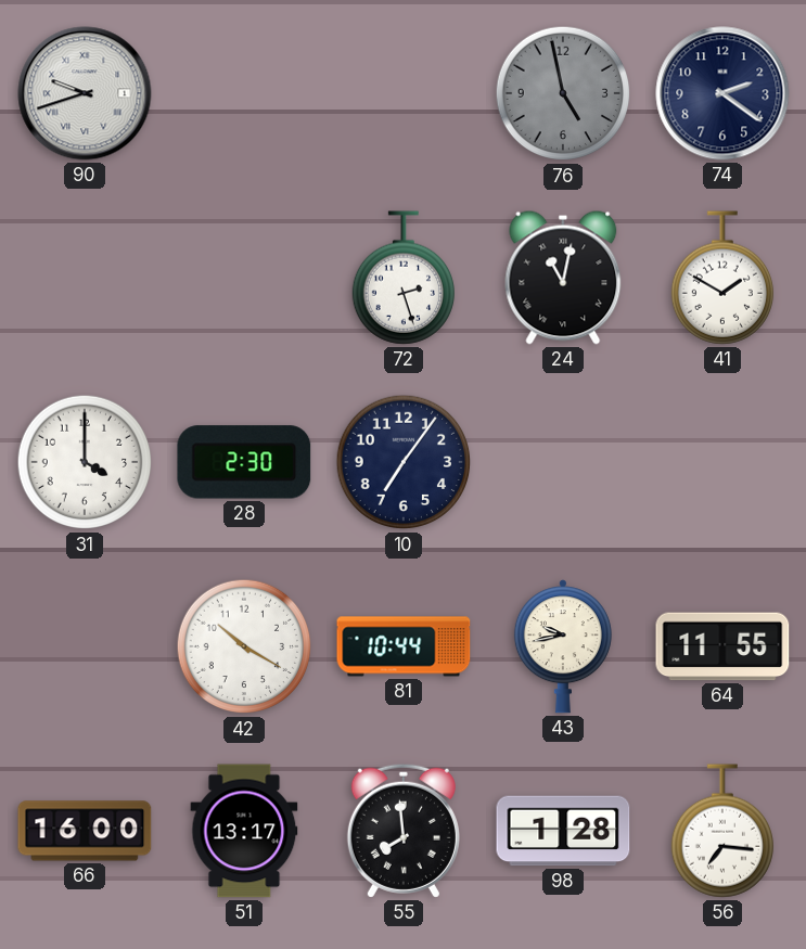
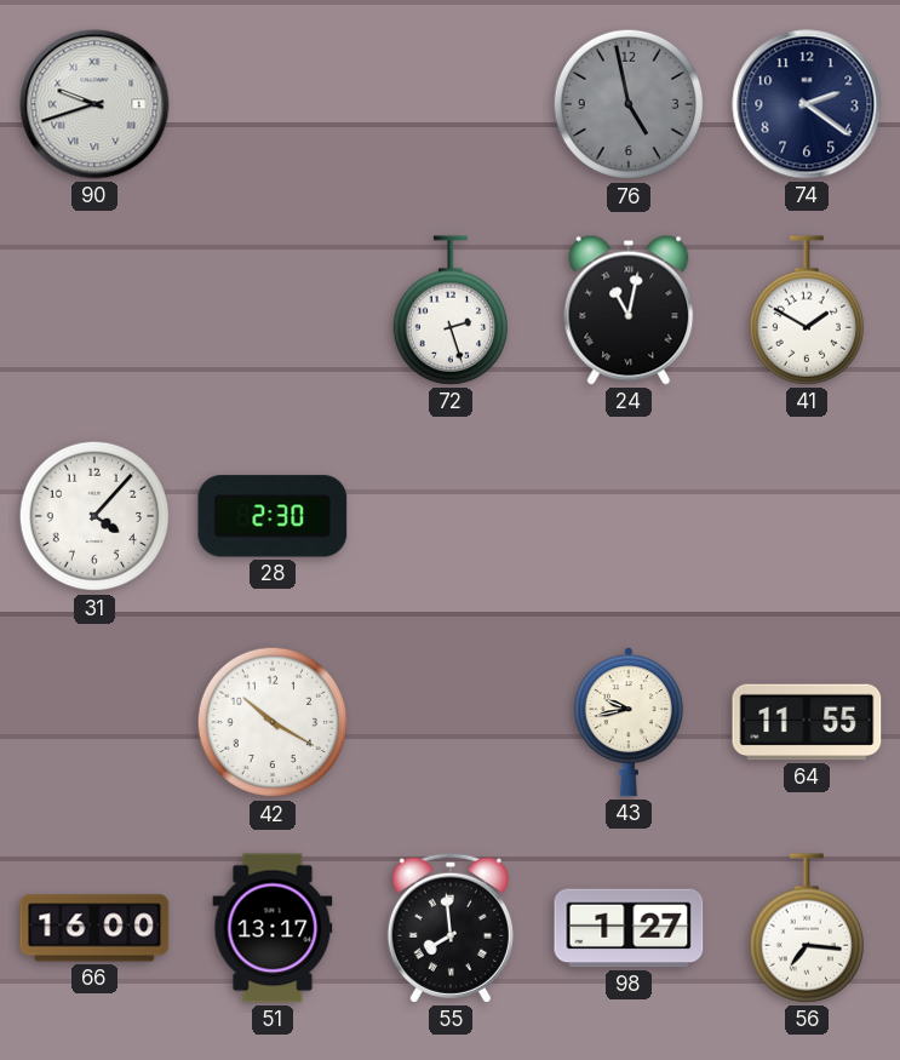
31: 4:00 -> 4:07 (94, 516)
10: 7:06 -> none (404, 462)
81: 10:44 -> none (404, 646)
98: 1:28 -> 1:27 (629, 928)
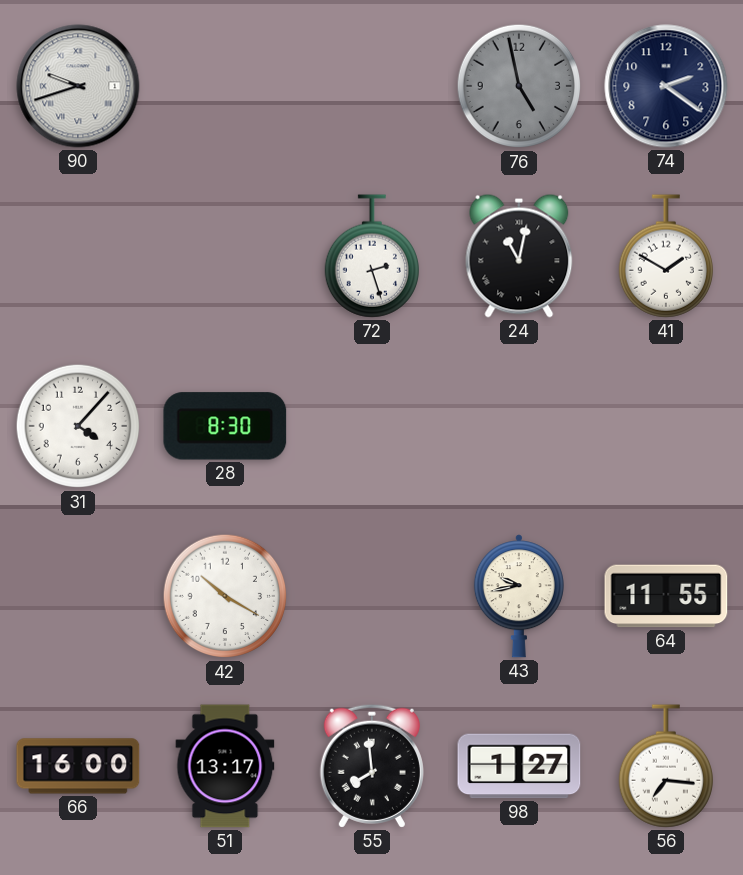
28: 2:30 -> 8:30 (225, 426)
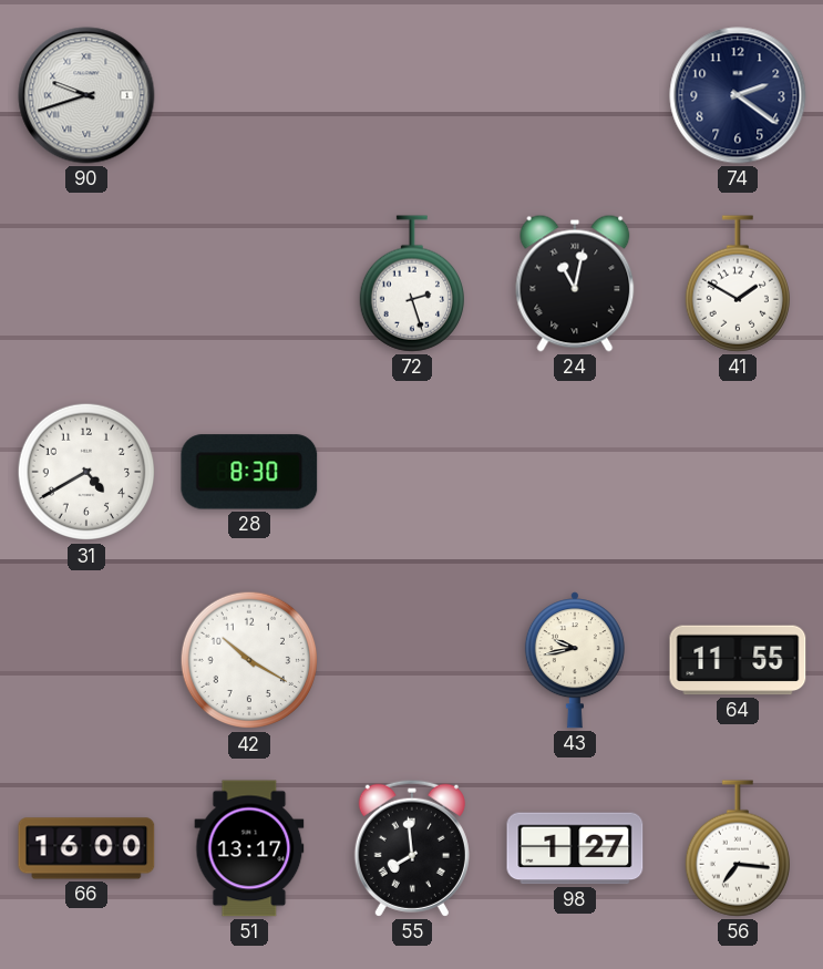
76: 4:58 -> none (519, 86)
31: 4:07 -> 4:40 (86, 472)
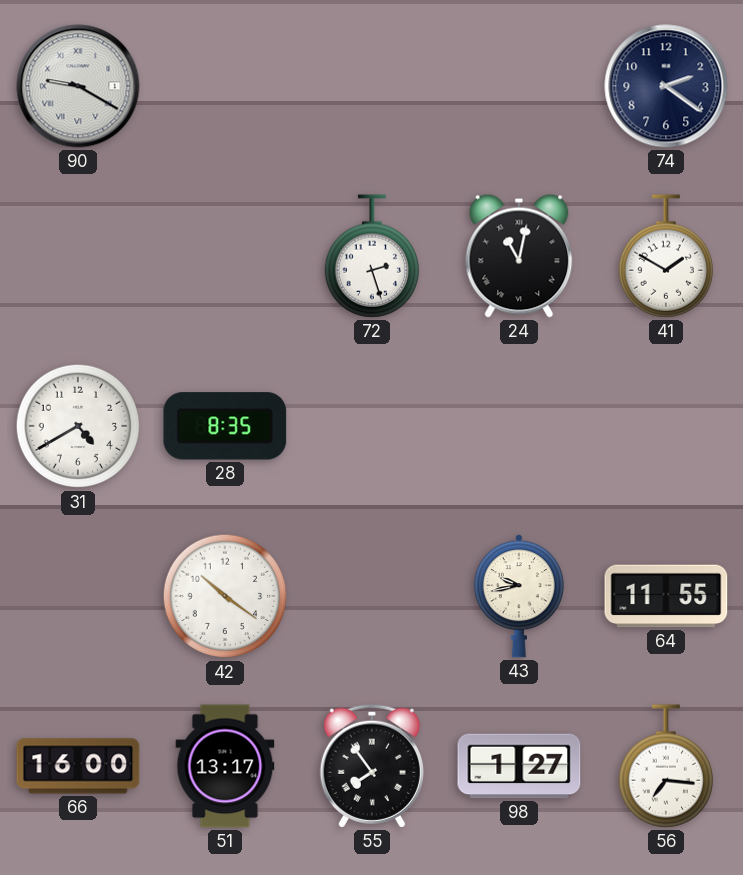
90: 9:42 -> 9:20 (78, 86)
28: 8:30 -> 8:35 (225, 426)
42: 10:20 -> 10:21 (225, 596)
55: 7:59 -> 7:54 (372, 766)
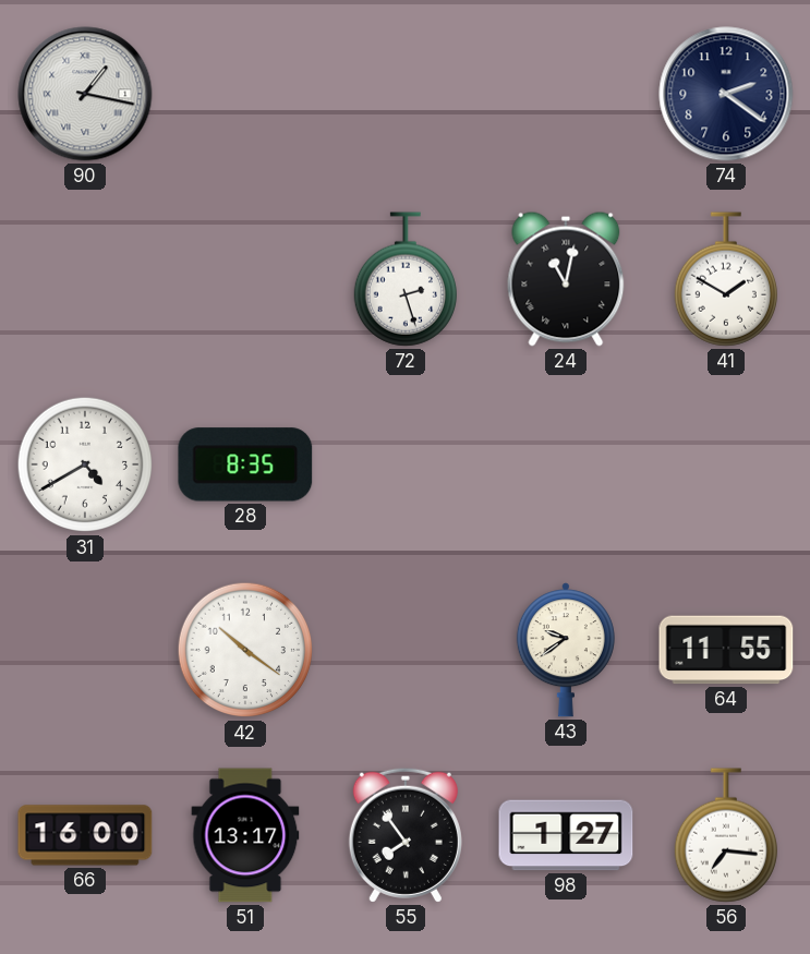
90: 9:20 -> 1:17 (85, 94)
43: 9:43 -> 9:39 (566, 650)
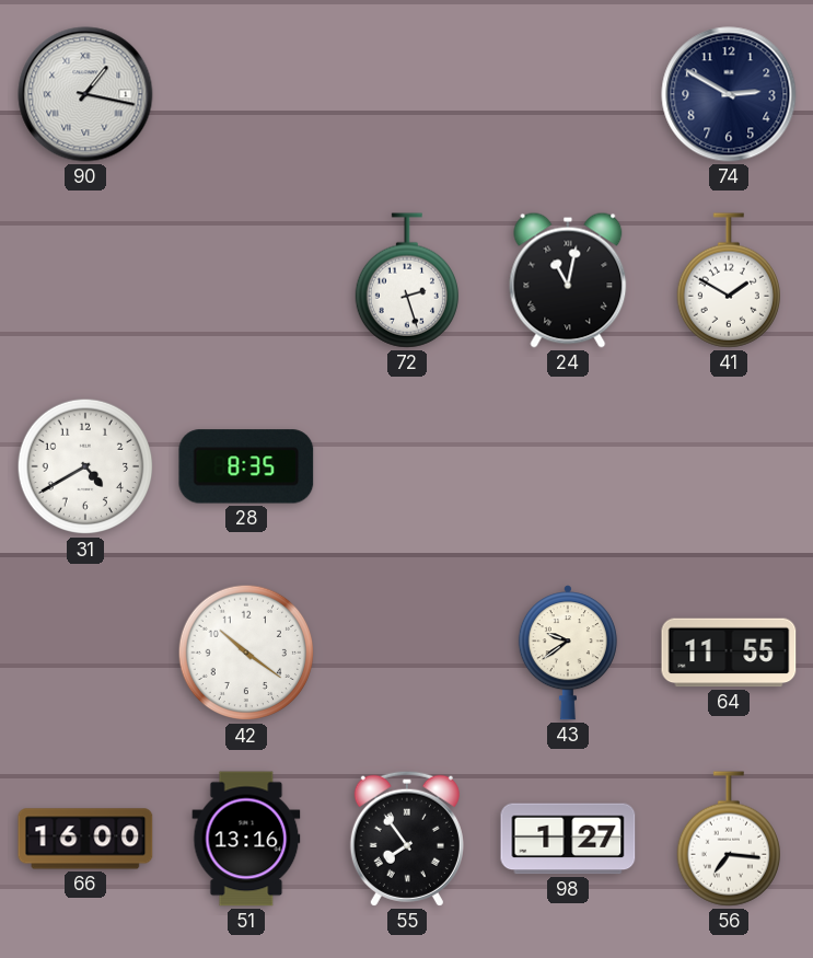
74: 2:21 -> 2:50 (729, 94)
51: 13:17 -> 13:16 (246, 839)
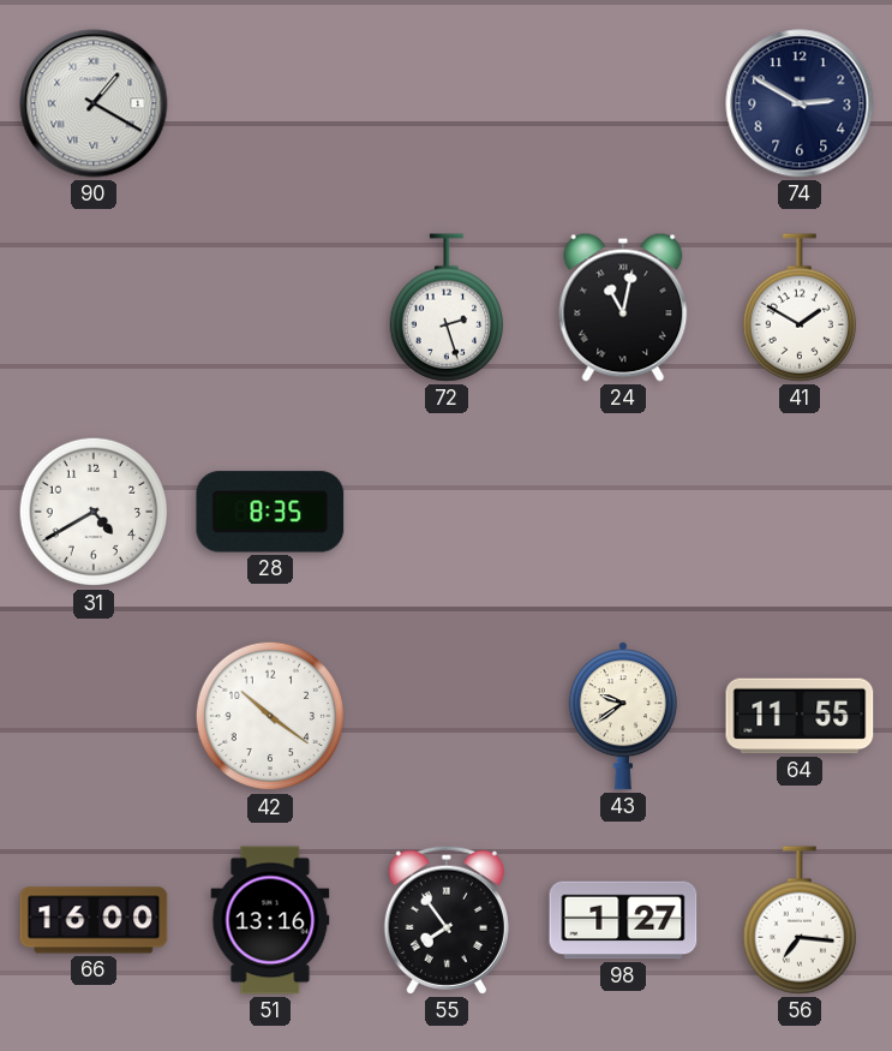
90: 1:17 -> 1:20 (94, 103)
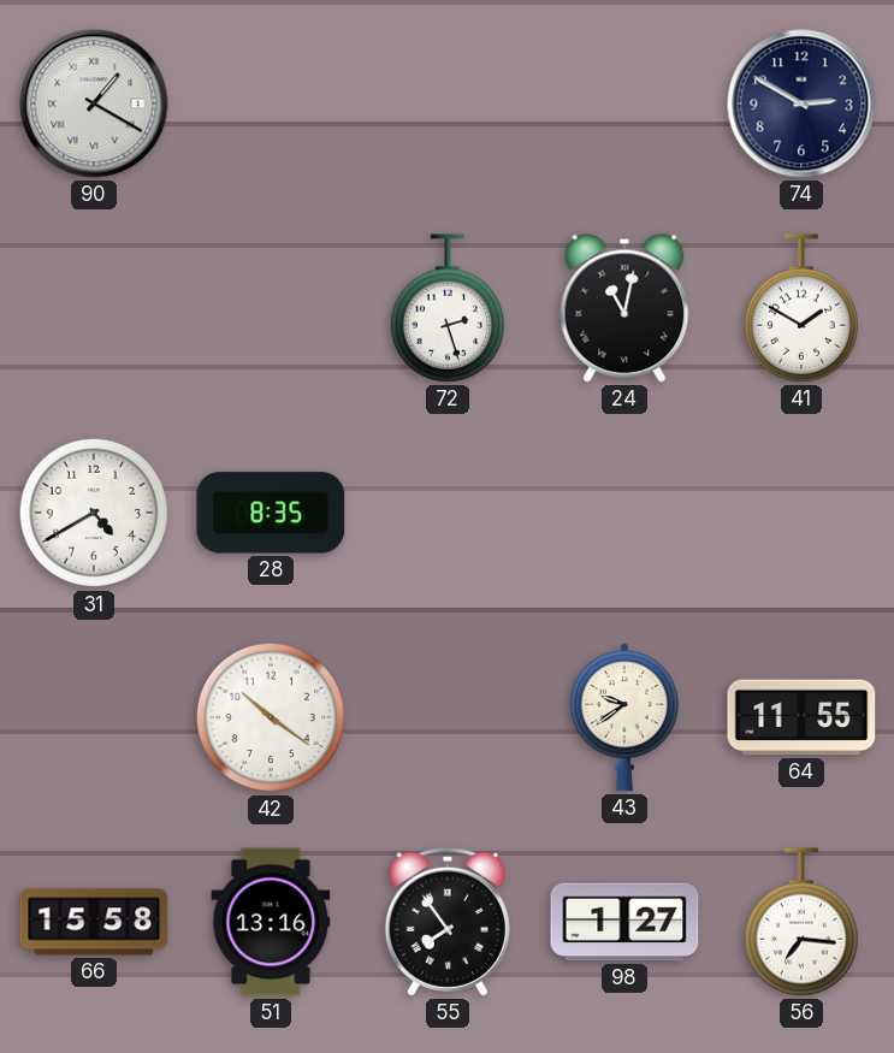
66: 16:00 -> 15:58 (94, 922)
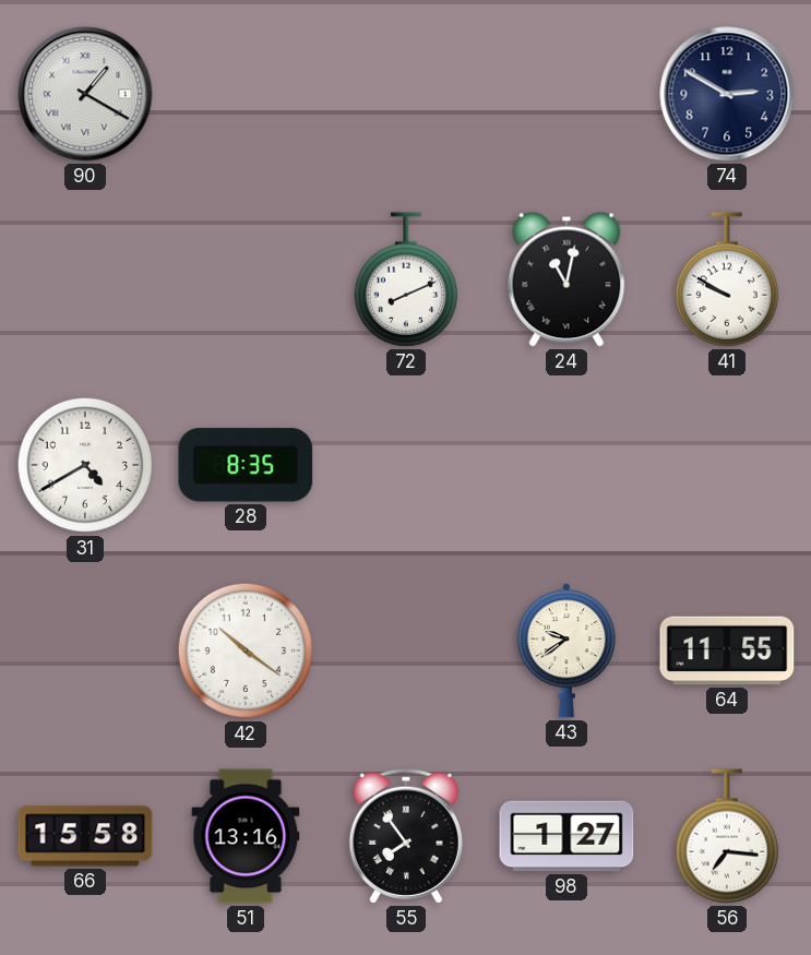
72: 2:27 -> 8:11 (405, 279)
41: 1:50 -> 9:50 (726, 279)
